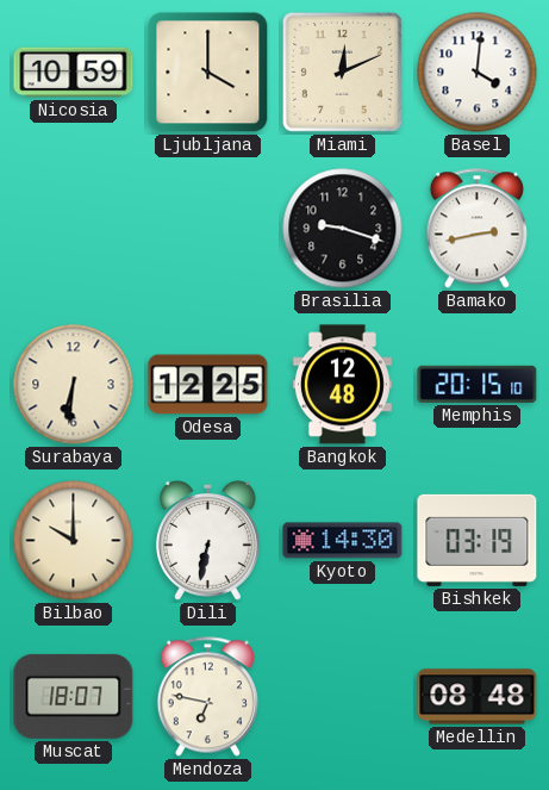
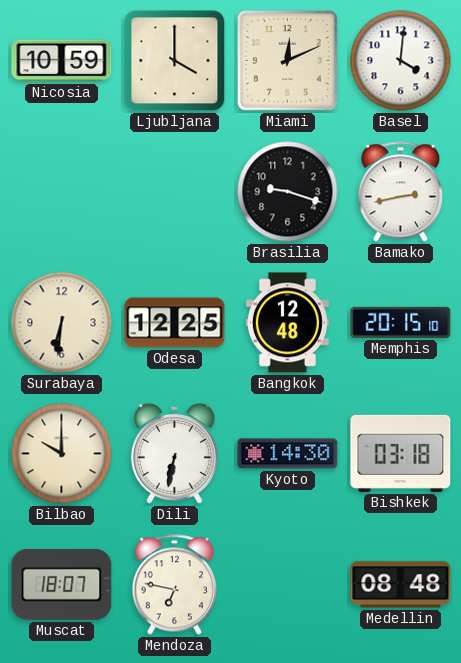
Bishkek: 03:19 -> 03:18 (401, 453)
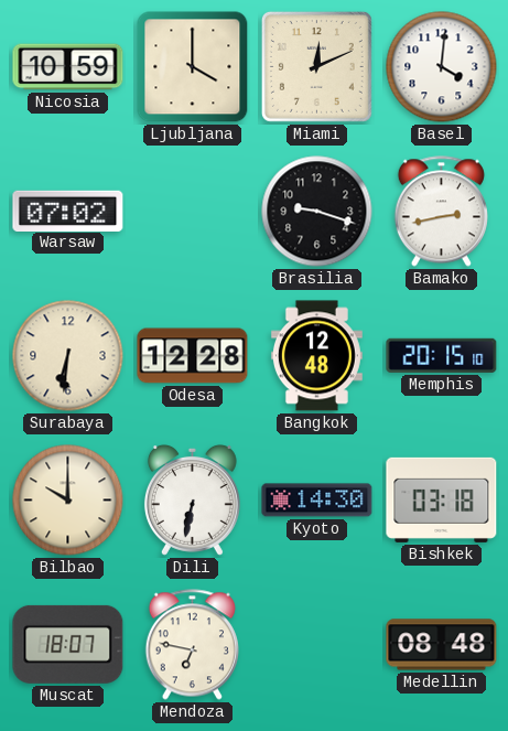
Warsaw: none -> 07:02 (68, 211)
Odesa: 12:25 -> 12:28 (193, 356)
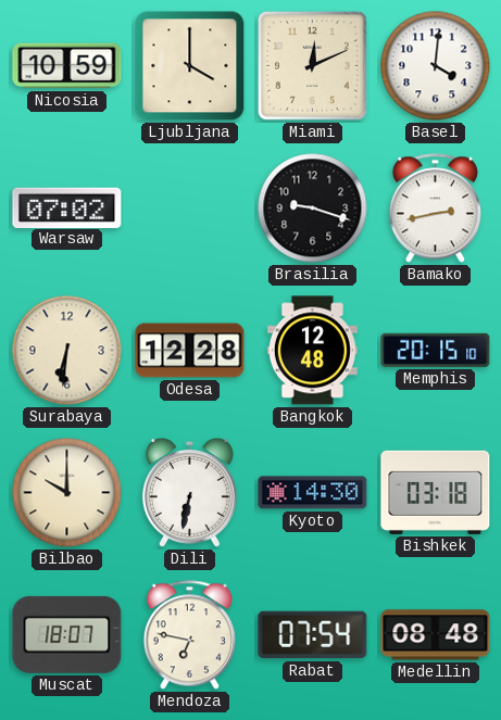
Rabat: none -> 07:54 (313, 635)
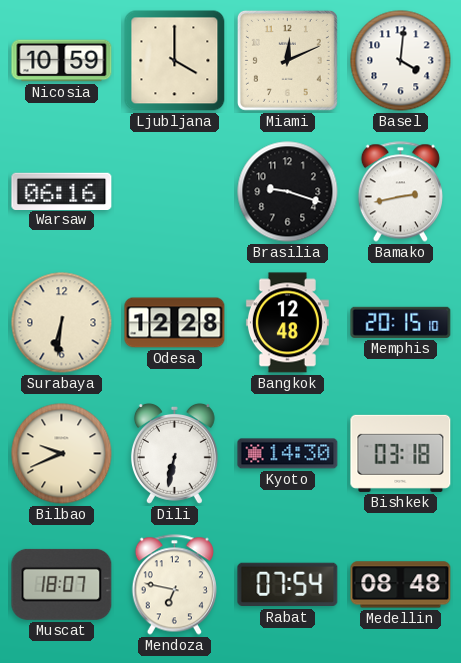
Warsaw: 07:02 -> 06:16 (62, 191)
Bilbao: 10:00 -> 9:41 (62, 454)
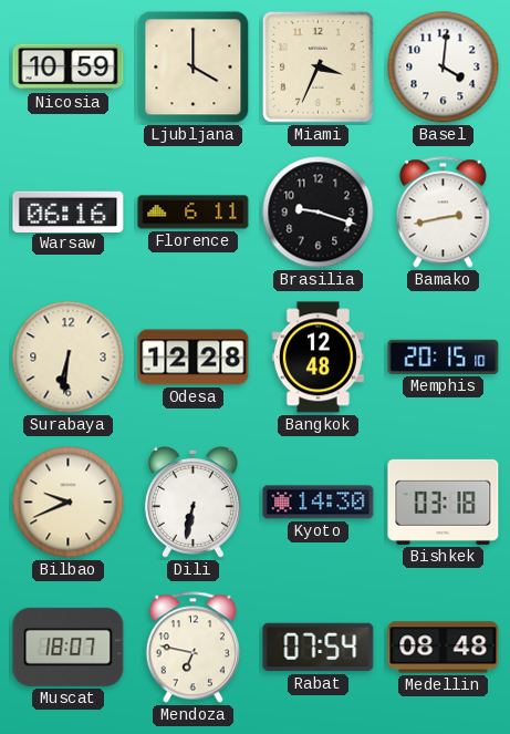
Miami: 12:11 -> 3:34 (318, 66)
Florence: none -> 6:11 (194, 213)
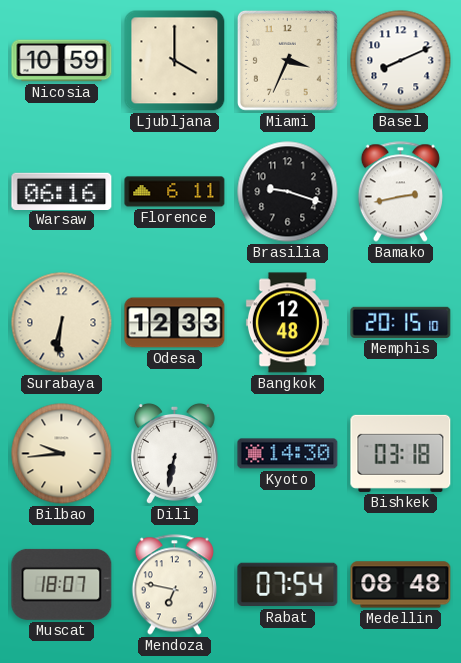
Basel: 4:01 -> 8:11 (401, 61)
Odesa: 12:28 -> 12:33 (175, 323)
Bilbao: 9:41 -> 9:44 (62, 454)
